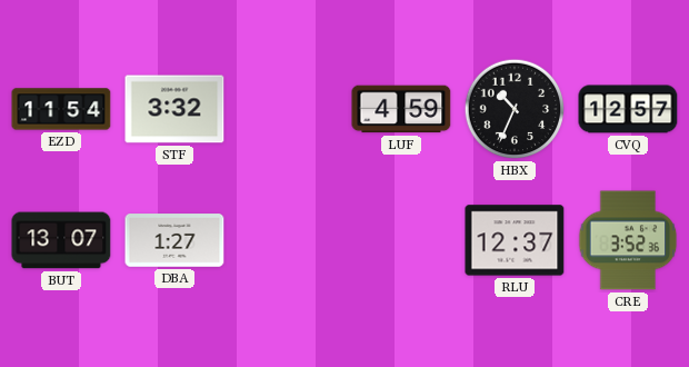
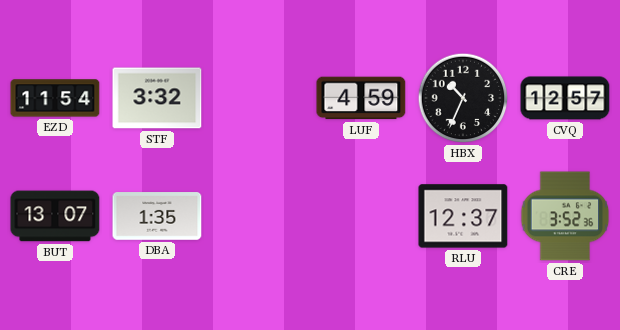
DBA: 1:27 -> 1:35 (157, 216)
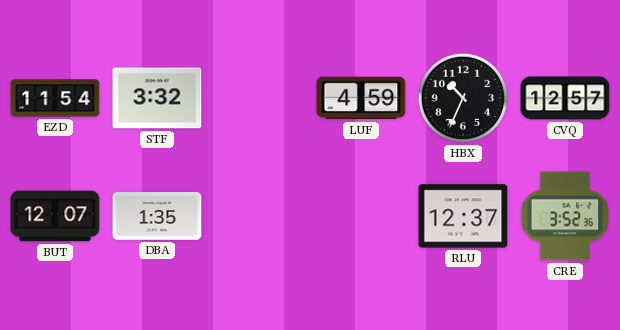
BUT: 13:07 -> 12:07 (55, 216)
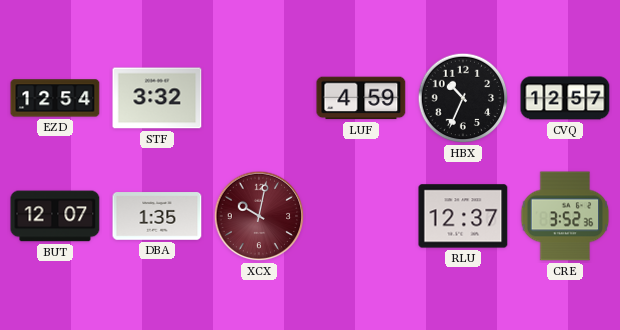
EZD: 11:54 -> 12:54 (55, 98)
XCX: none -> 10:02 (259, 216)
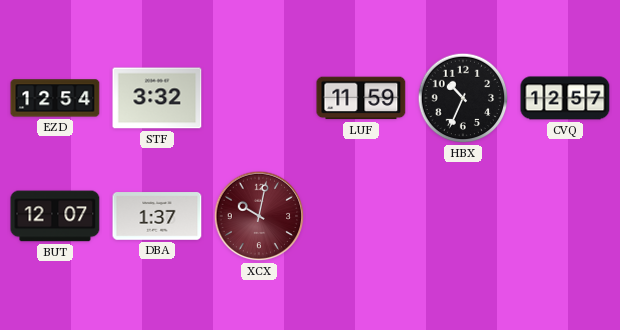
LUF: 4:59 -> 11:59 (361, 98)
DBA: 1:35 -> 1:37 (157, 216)
RLU: 12:37 -> none (463, 216)
CRE: 3:52 -> none (565, 216)
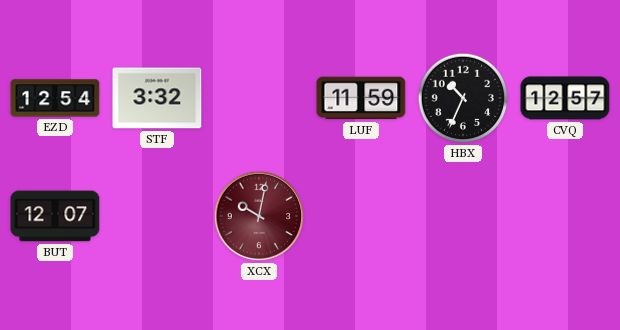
DBA: 1:37 -> none (157, 216)
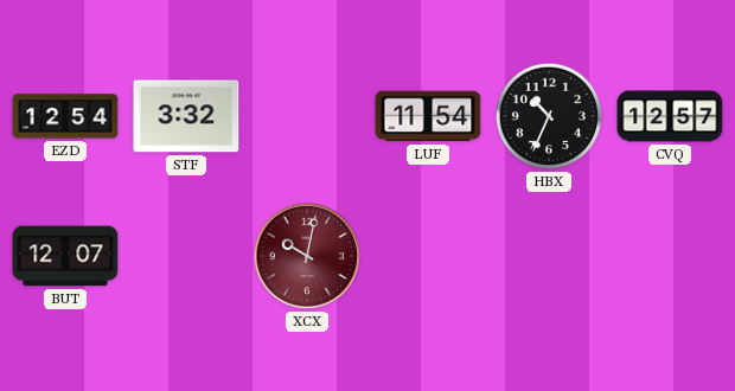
LUF: 11:59 -> 11:54 (428, 116)
